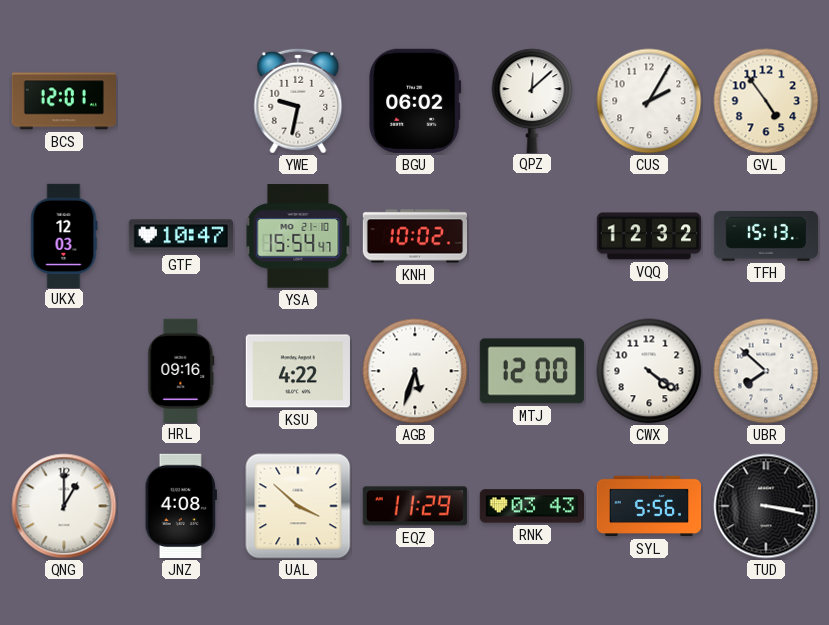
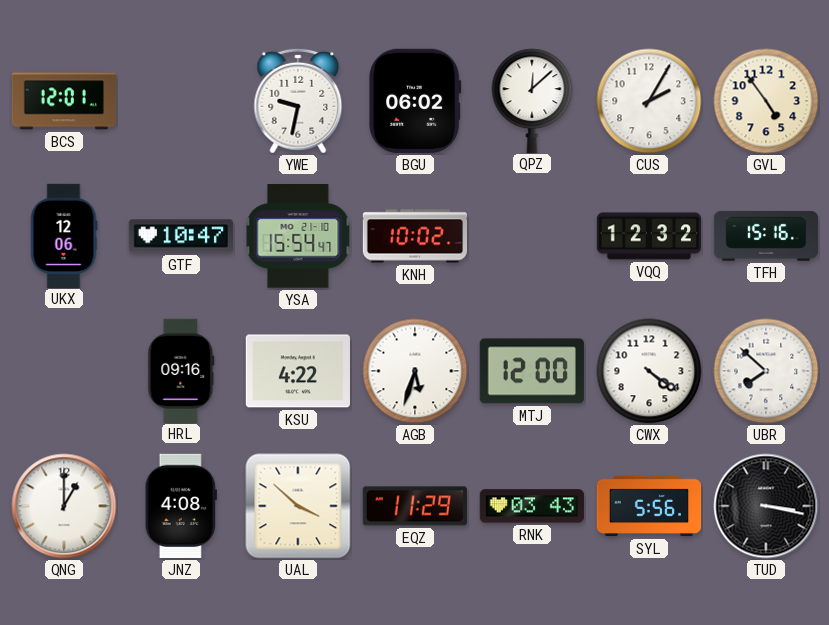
UKX: 12:03 -> 12:06 (64, 235)
TFH: 15:13 -> 15:16 (765, 236)
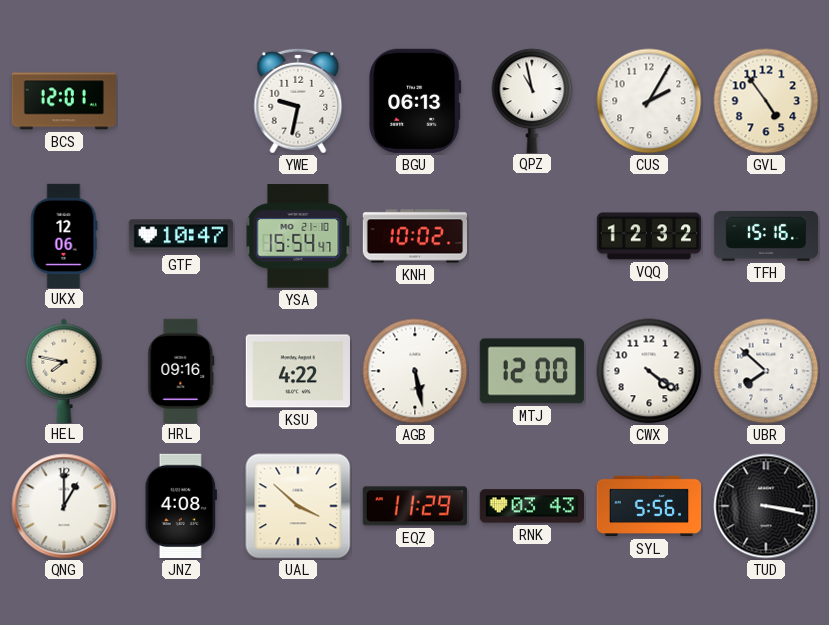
BGU: 06:02 -> 06:13 (415, 101)
QPZ: 12:08 -> 10:58 (532, 100)
HEL: none -> 7:47 (64, 370)
AGB: 5:33 -> 5:28 (415, 371)
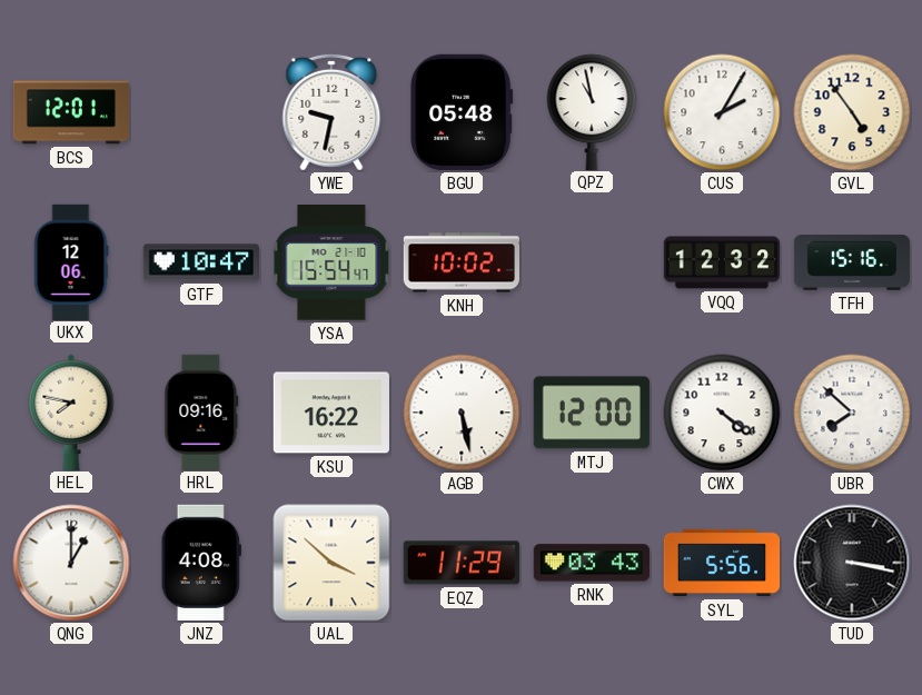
BGU: 06:13 -> 05:48 (462, 112)
KSU: 4:22 -> 16:22 (331, 413)
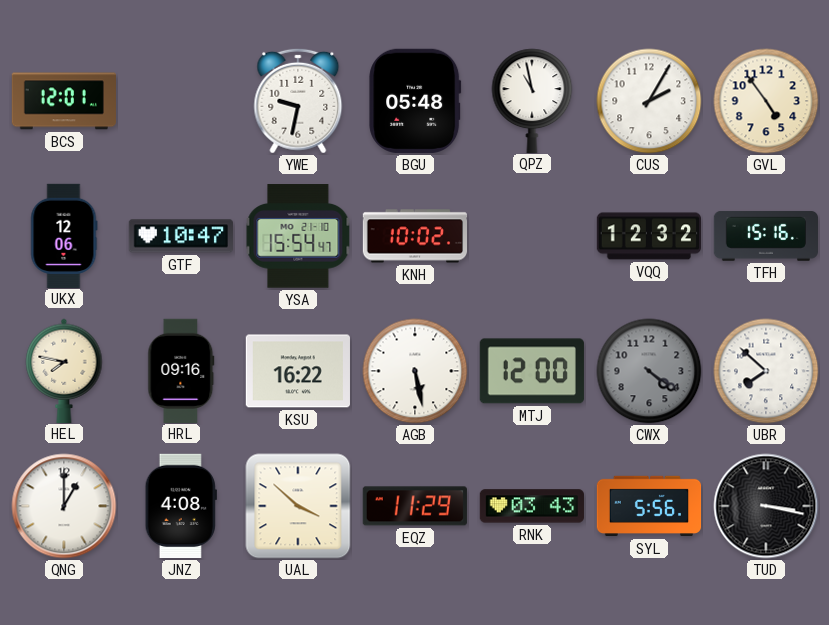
CWX dial: white -> grey (649, 371)
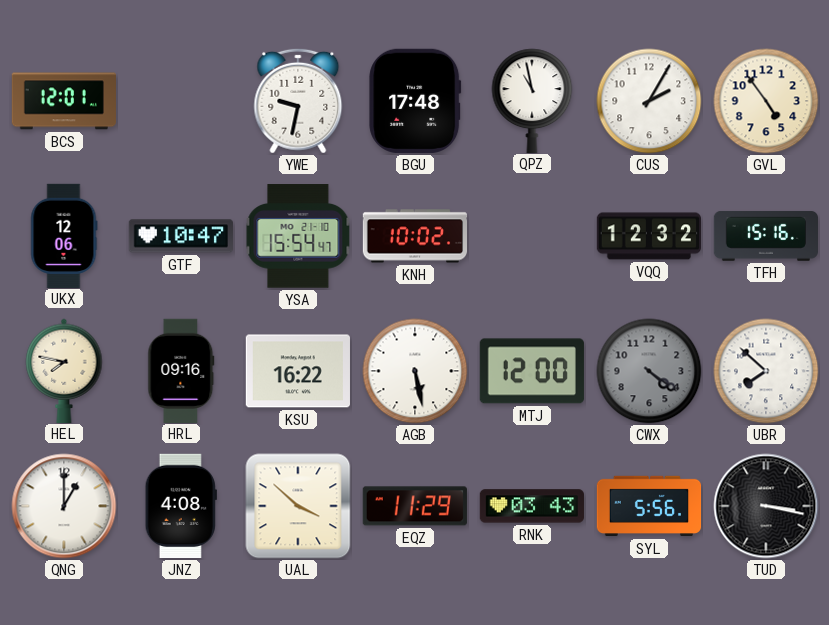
BGU: 05:48 -> 17:48 (415, 101)
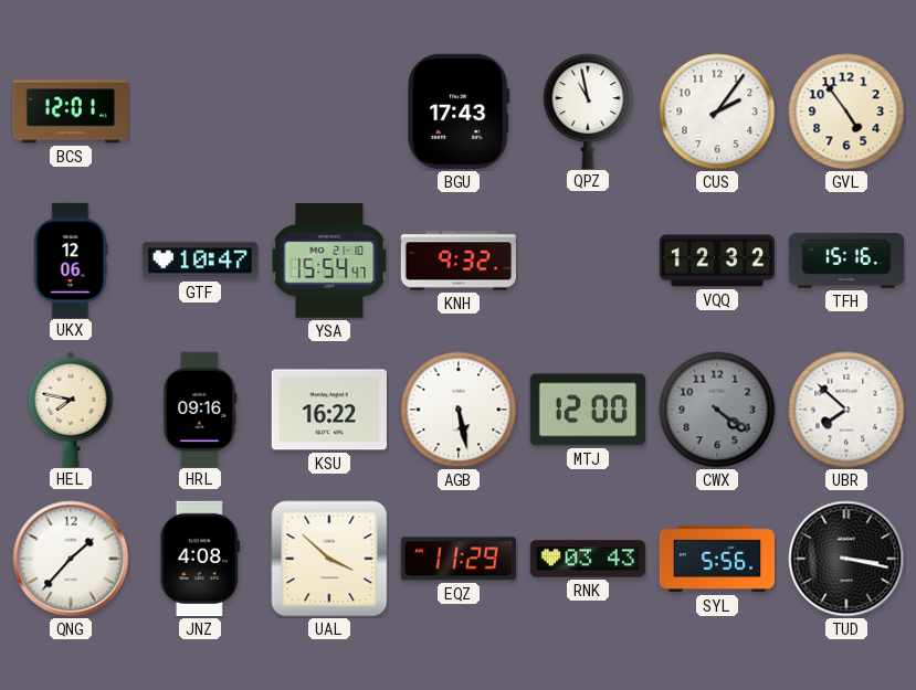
YWE: 9:32 -> none (298, 101)
BGU: 17:48 -> 17:43 (459, 112)
CUS: 2:05 -> 2:06 (717, 112)
KNH: 10:02 -> 9:32 (457, 261)
QNG: 1:00 -> 1:37 (71, 559)
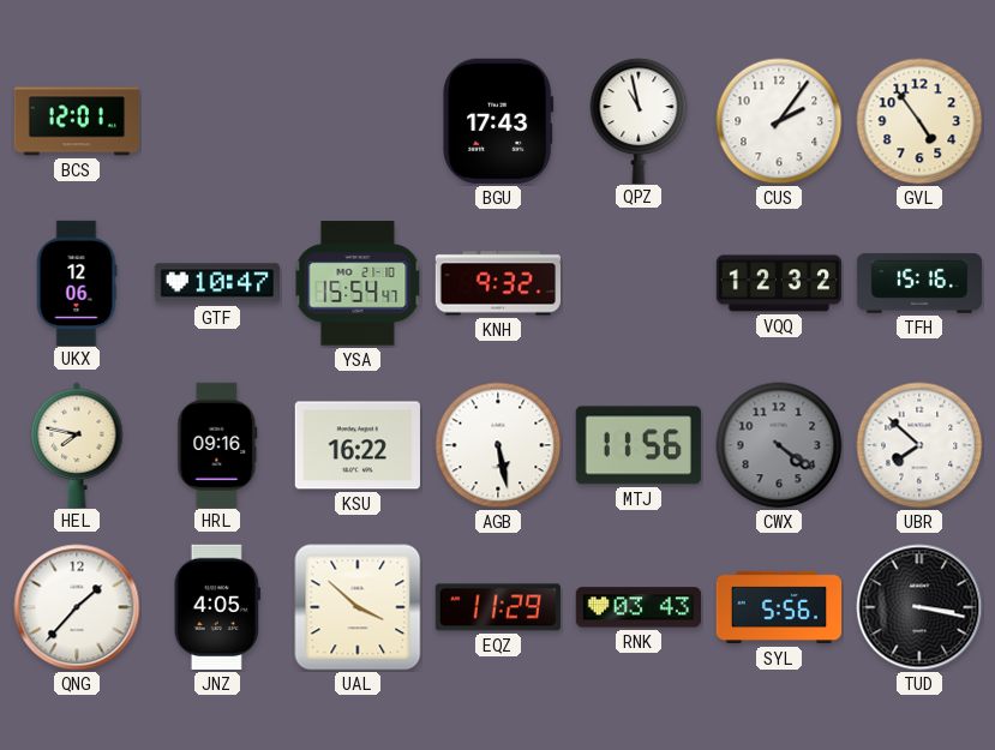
MTJ: 12:00 -> 11:56 (639, 445)
JNZ: 4:08 -> 4:05 (217, 607)
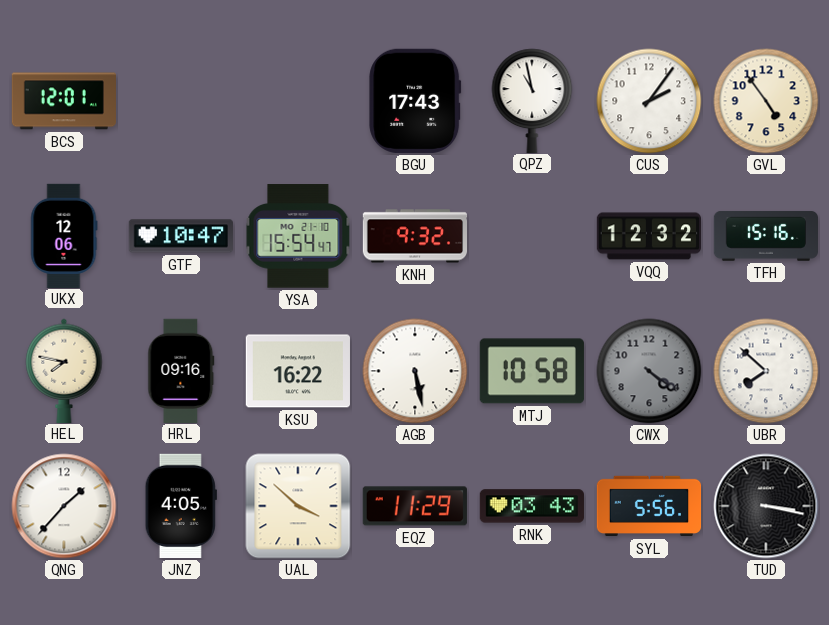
MTJ: 11:56 -> 10:58 (532, 371)
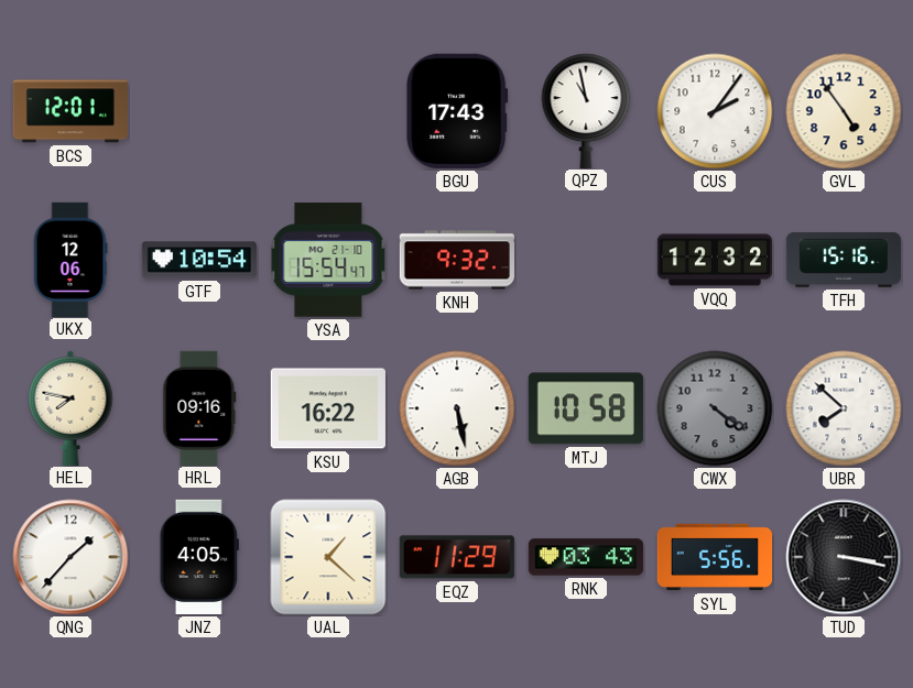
GTF: 10:47 -> 10:54 (199, 260)
UAL: 3:52 -> 1:22 (328, 557)
